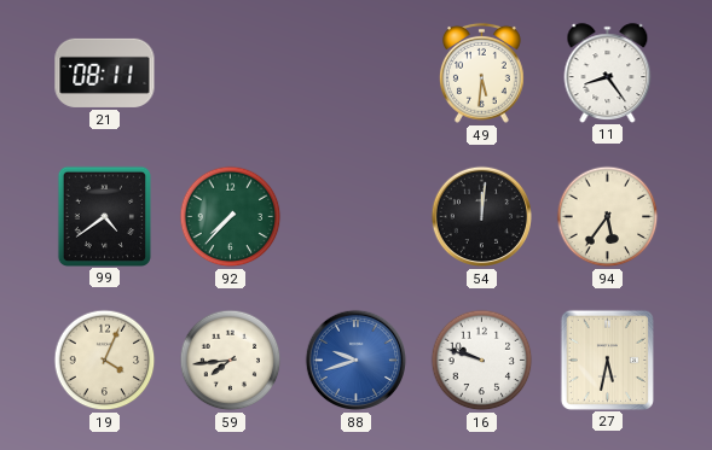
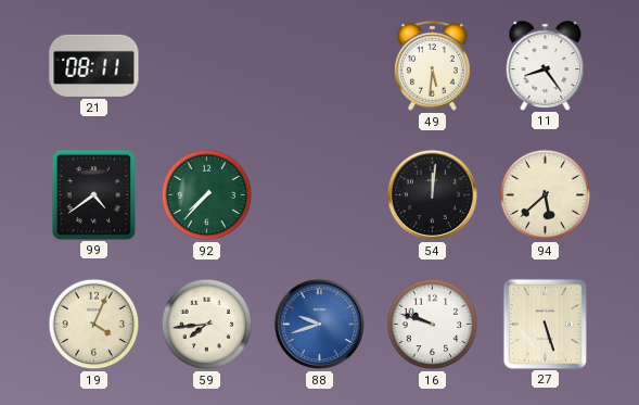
94: 5:36 -> 5:38 (546, 195)
27: 5:32 -> 5:27 (545, 324)
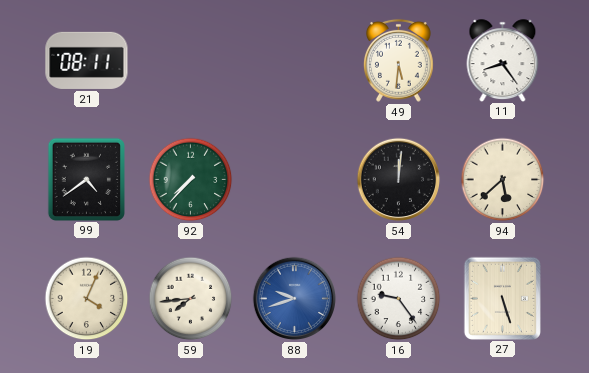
16: 9:48 -> 9:24 (399, 299)
